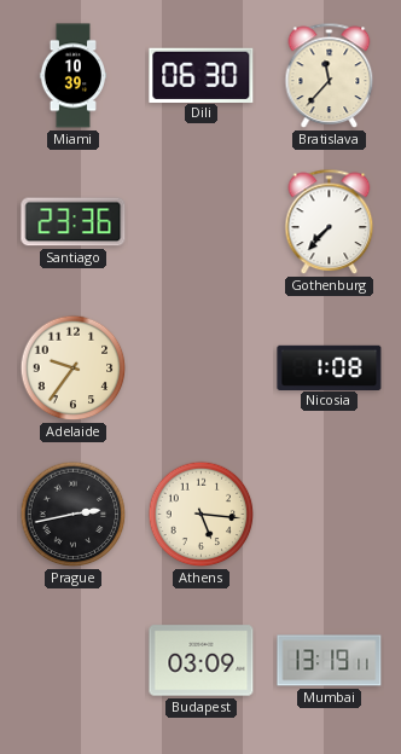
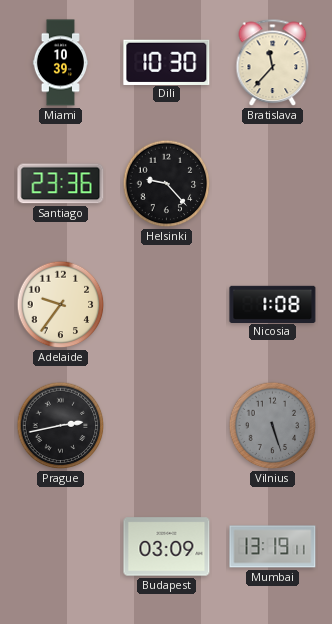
Dili: 06:30 -> 10:30 (167, 62)
Helsinki: none -> 9:23 (167, 184)
Gothenburg: 7:37 -> none (330, 222)
Athens: 5:16 -> none (202, 515)
Vilnius: none -> 5:27 (273, 426)
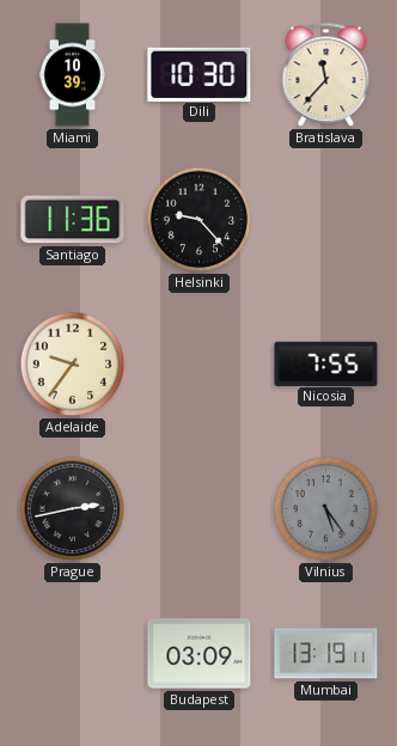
Santiago: 23:36 -> 11:36 (73, 220)
Nicosia: 1:08 -> 7:55 (326, 363)
Vilnius: 5:27 -> 5:24 (326, 509)
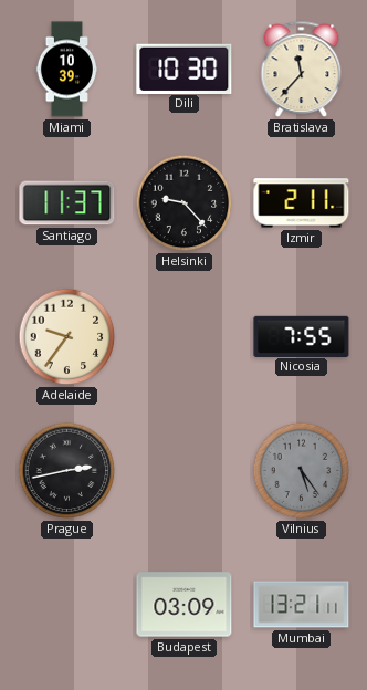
Santiago: 11:36 -> 11:37 (67, 203)
Izmir: none -> 2:11 (302, 203)
Mumbai: 13:19 -> 13:21 (302, 605)
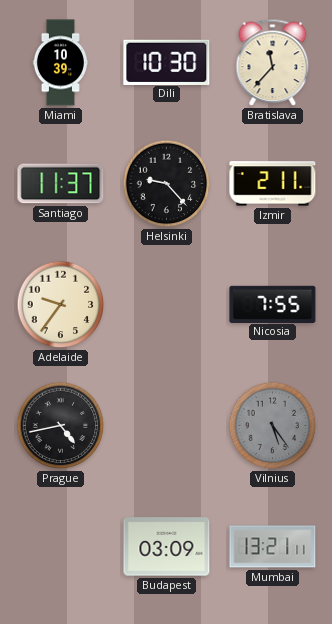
Prague: 2:43 -> 4:43 (61, 426)
